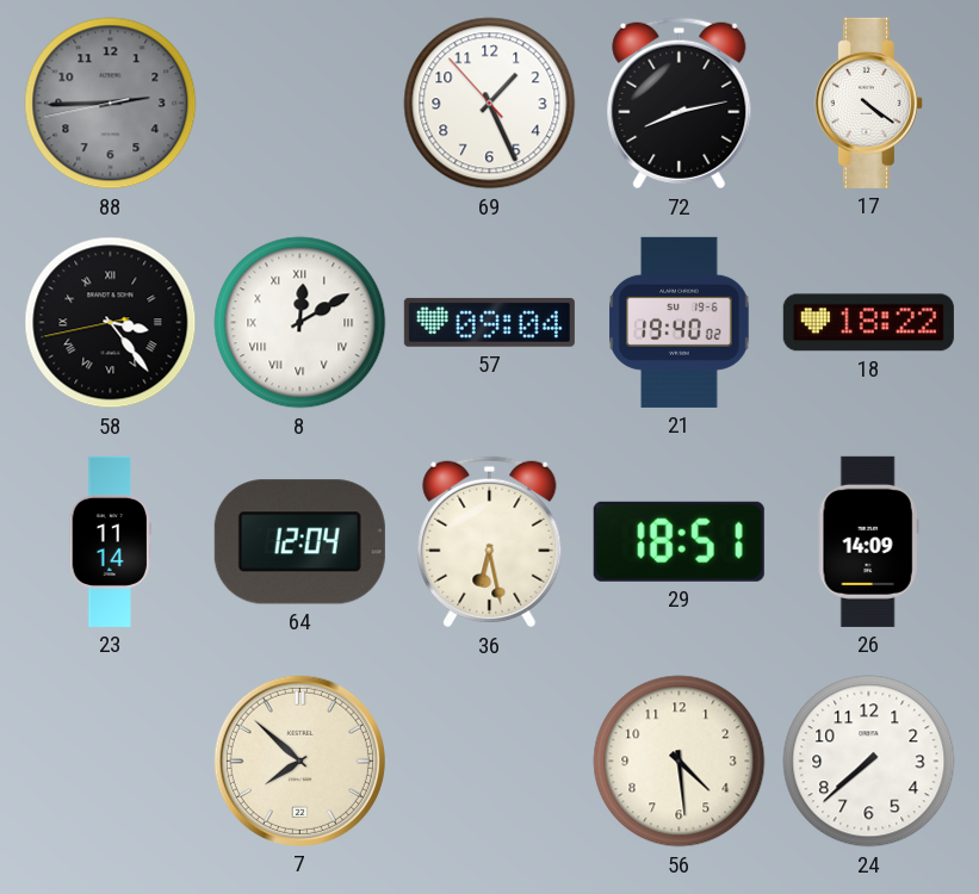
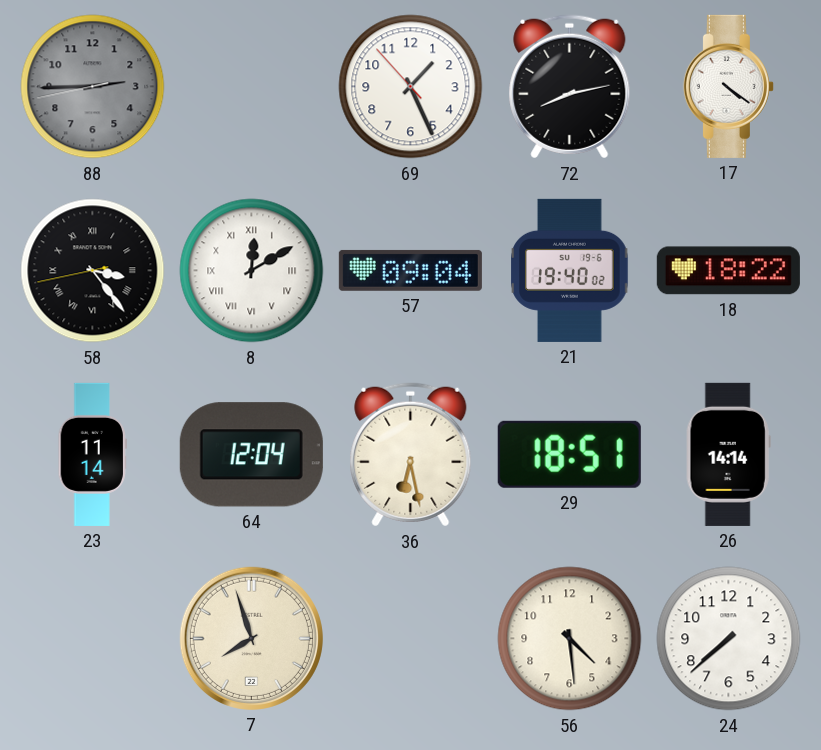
26: 14:09 -> 14:14 (728, 454)
7: 7:52 -> 7:57 (251, 638)
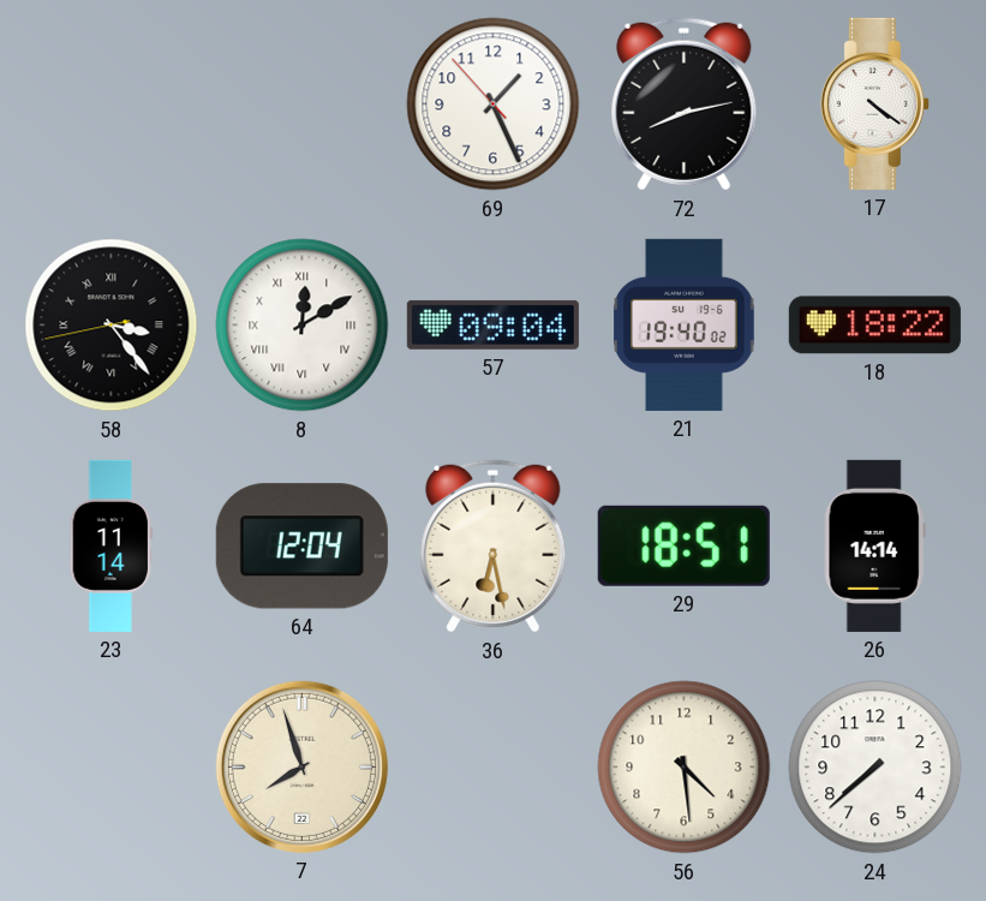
88: 2:44 -> none (93, 87)
